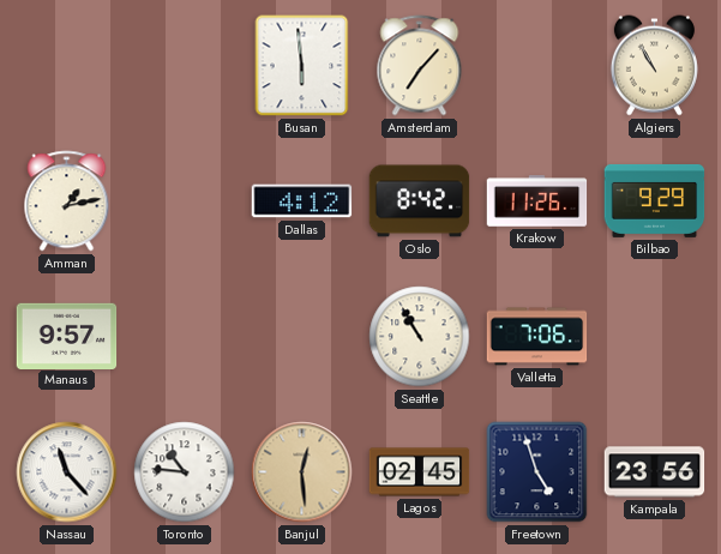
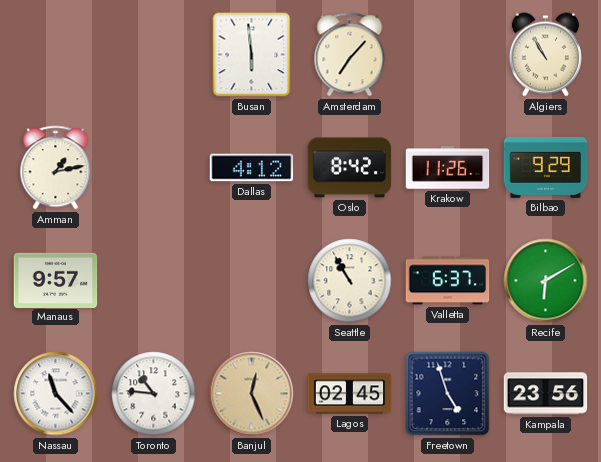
Valletta: 7:06 -> 6:37 (448, 281)
Recife: none -> 6:10 (546, 281)
Banjul: 12:29 -> 12:26 (252, 394)
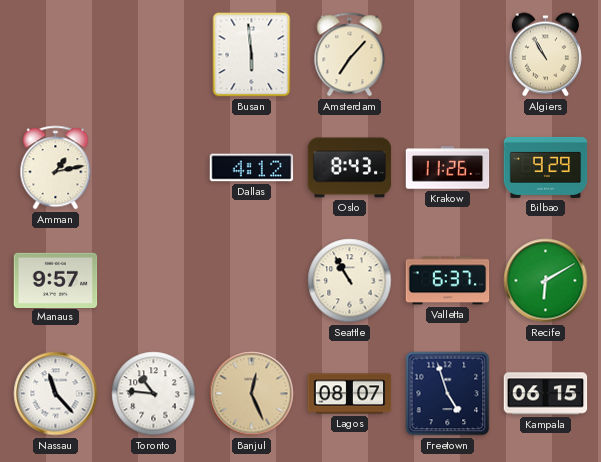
Oslo: 8:42 -> 8:43 (350, 168)
Lagos: 02:45 -> 08:07 (350, 394)
Kampala: 23:56 -> 06:15 (546, 394)
